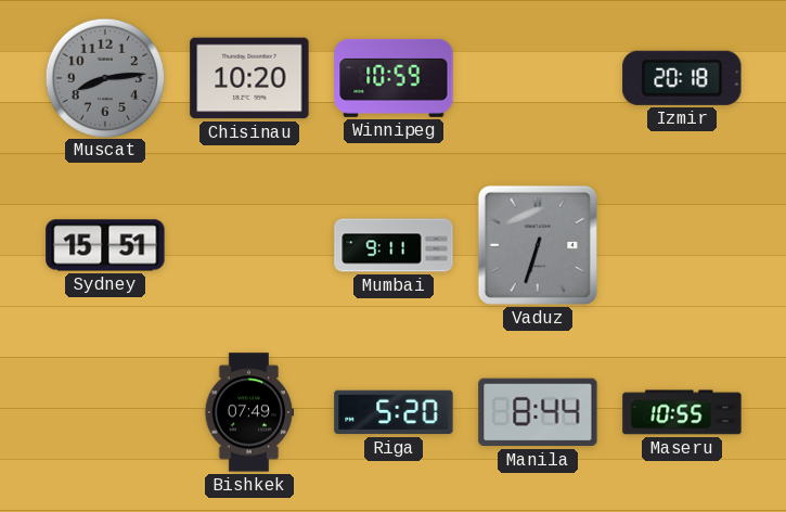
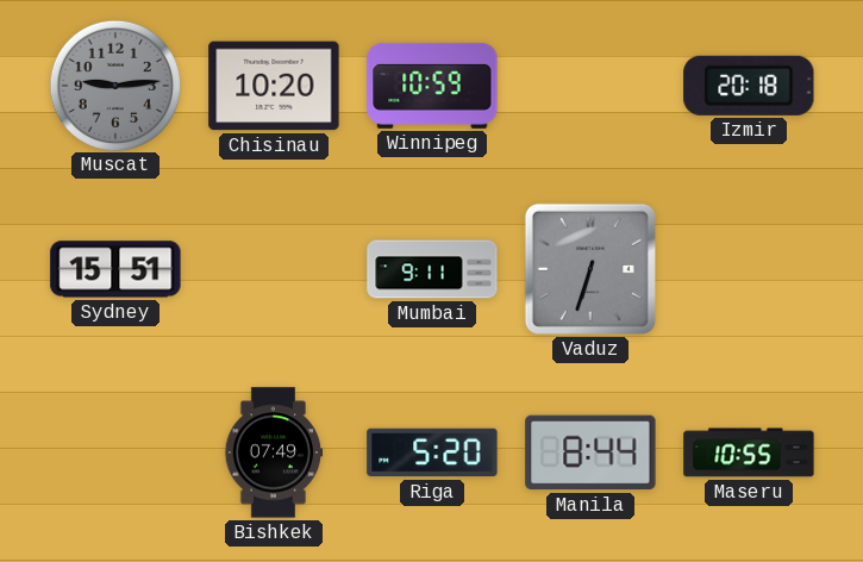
Muscat: 8:14 -> 9:14 (114, 85)
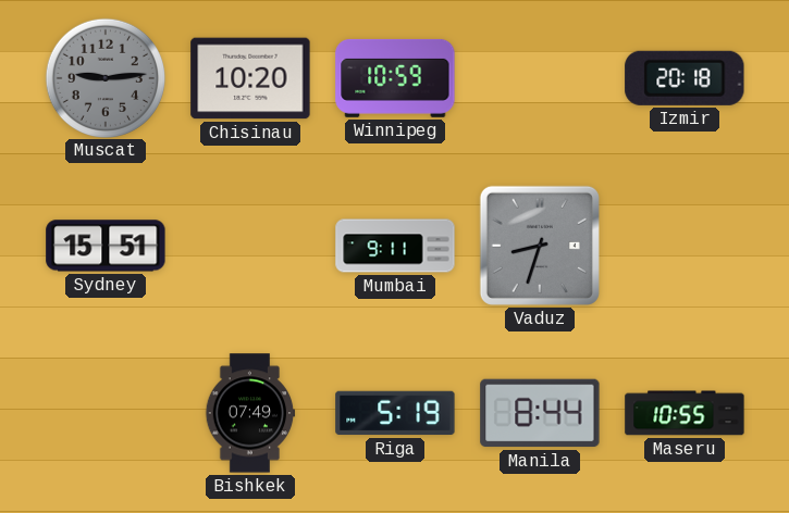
Vaduz: 6:33 -> 8:33 (540, 246)
Riga: 5:20 -> 5:19 (395, 413)
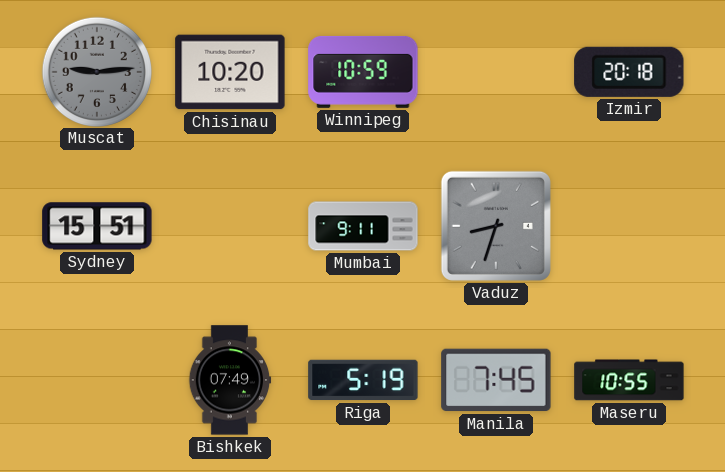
Manila: 8:44 -> 7:45 (496, 380)
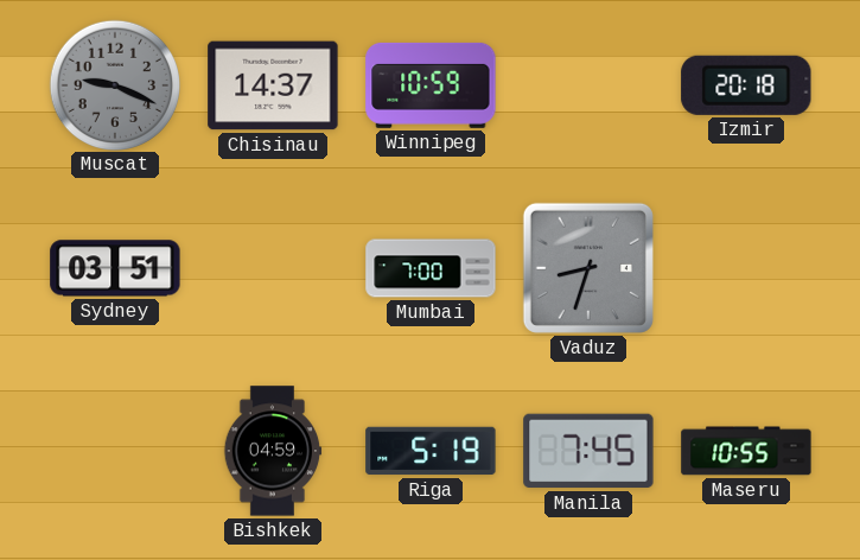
Muscat: 9:14 -> 9:19 (114, 84)
Chisinau: 10:20 -> 14:37 (273, 85)
Sydney: 15:51 -> 03:51 (115, 268)
Mumbai: 9:11 -> 7:00 (431, 268)
Bishkek: 07:49 -> 04:59 (273, 451)
